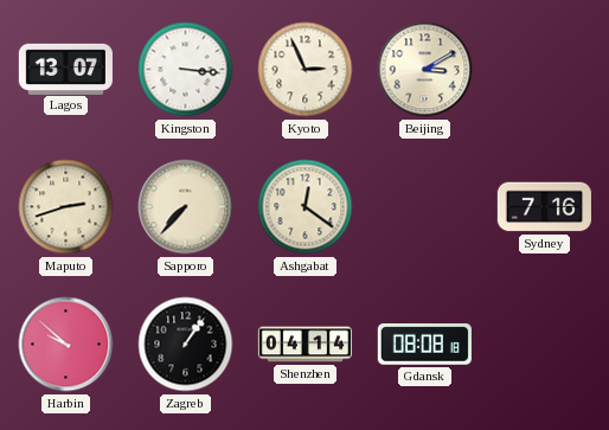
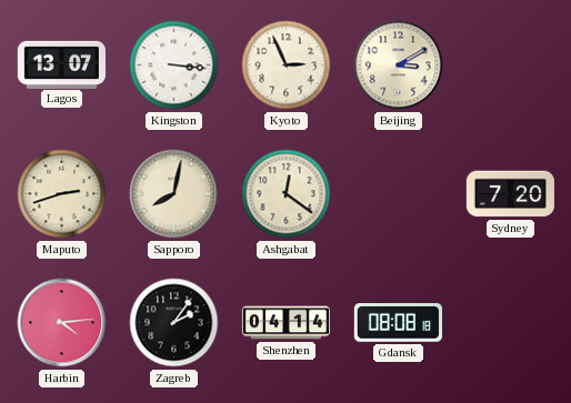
Sapporo: 7:37 -> 8:02 (174, 194)
Sydney: 7:16 -> 7:20 (510, 194)
Harbin: 9:52 -> 4:14 (62, 323)
Zagreb: 1:06 -> 2:06 (174, 323)
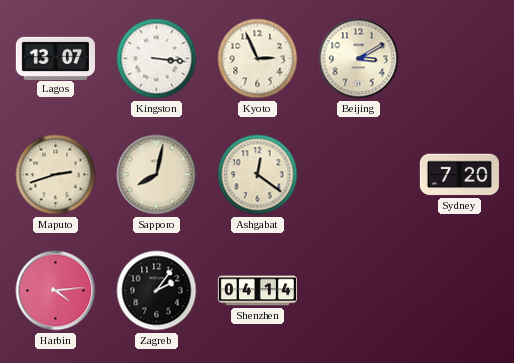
Gdansk: 08:08 -> none (398, 323)
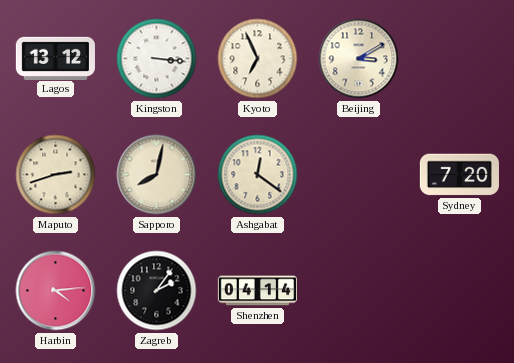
Lagos: 13:07 -> 13:12 (55, 58)
Kyoto: 2:56 -> 6:56 (258, 59)
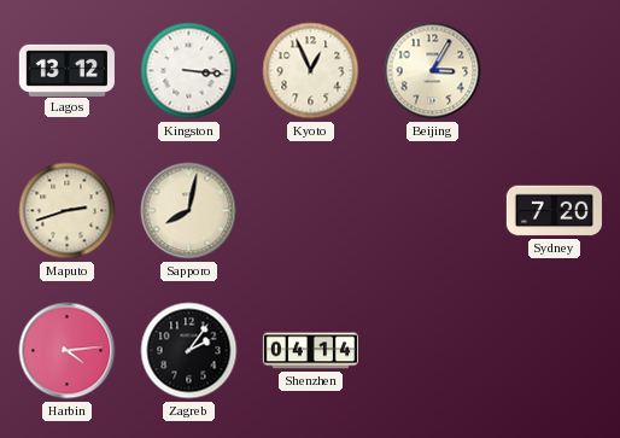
Kyoto: 6:56 -> 12:56 (311, 71)
Beijing: 3:10 -> 3:05 (433, 71)
Ashgabat: 12:21 -> none (258, 175)
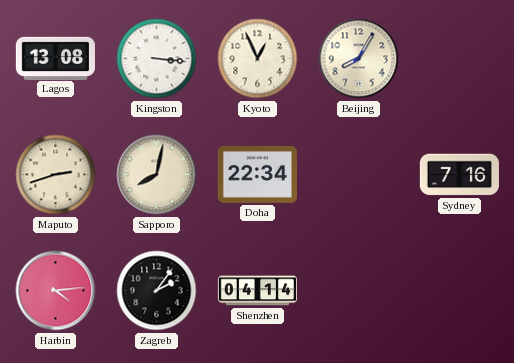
Lagos: 13:12 -> 13:08 (55, 58)
Beijing: 3:05 -> 8:05 (359, 59)
Doha: none -> 22:34 (257, 174)
Sydney: 7:20 -> 7:16 (459, 175)
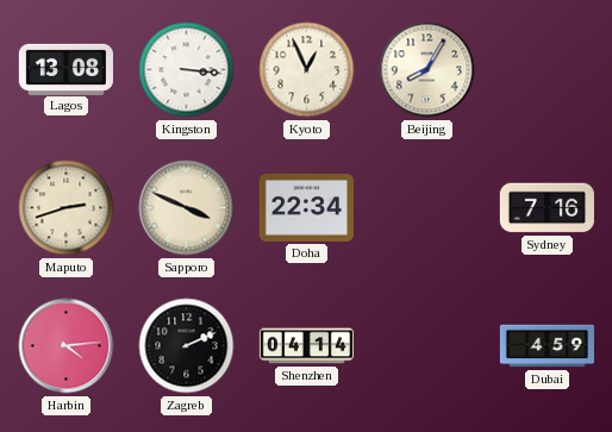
Sapporo: 8:02 -> 3:49 (187, 208)
Zagreb: 2:06 -> 2:11 (187, 346)
Dubai: none -> 4:59 (547, 346)
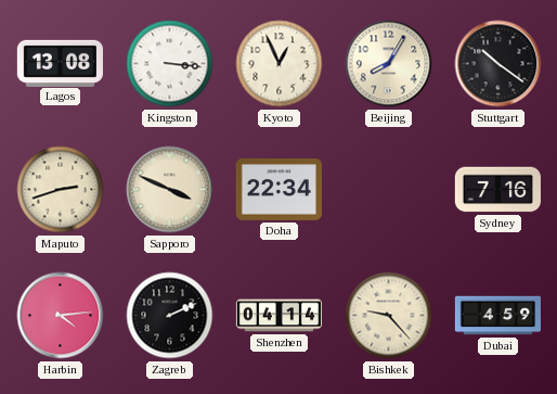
Stuttgart: none -> 10:21 (498, 64)
Bishkek: none -> 9:23 (389, 316)
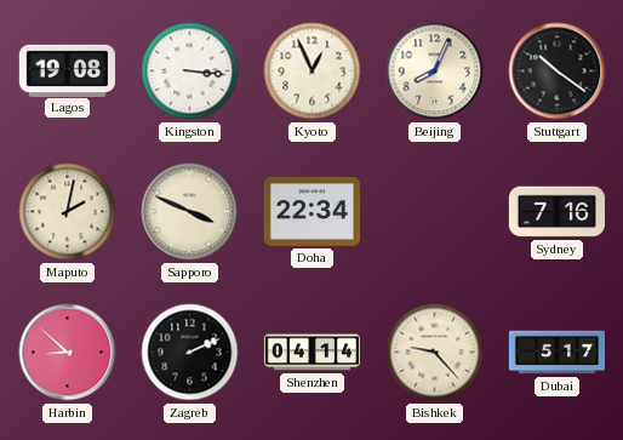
Lagos: 13:08 -> 19:08 (67, 70)
Beijing: 8:05 -> 8:04 (435, 72)
Maputo: 2:42 -> 2:02 (68, 212)
Harbin: 4:14 -> 8:52 (68, 353)
Dubai: 4:59 -> 5:17 (556, 353)
